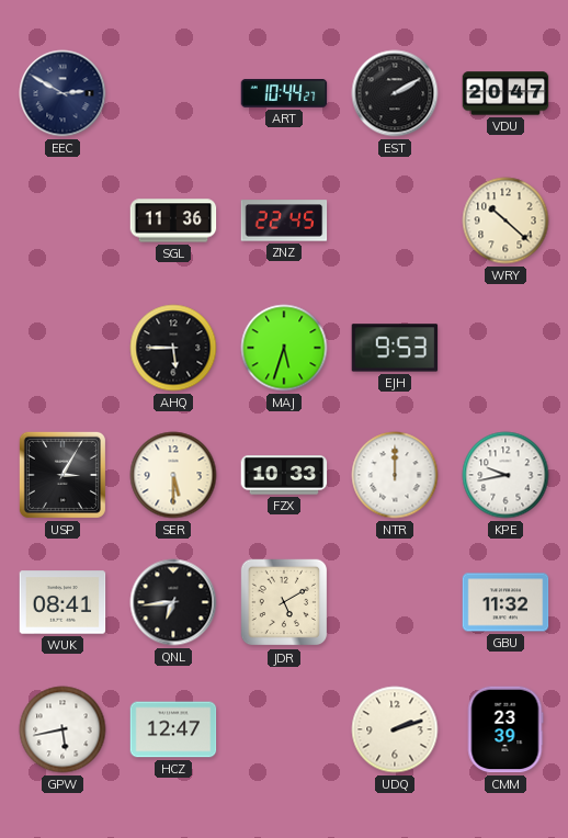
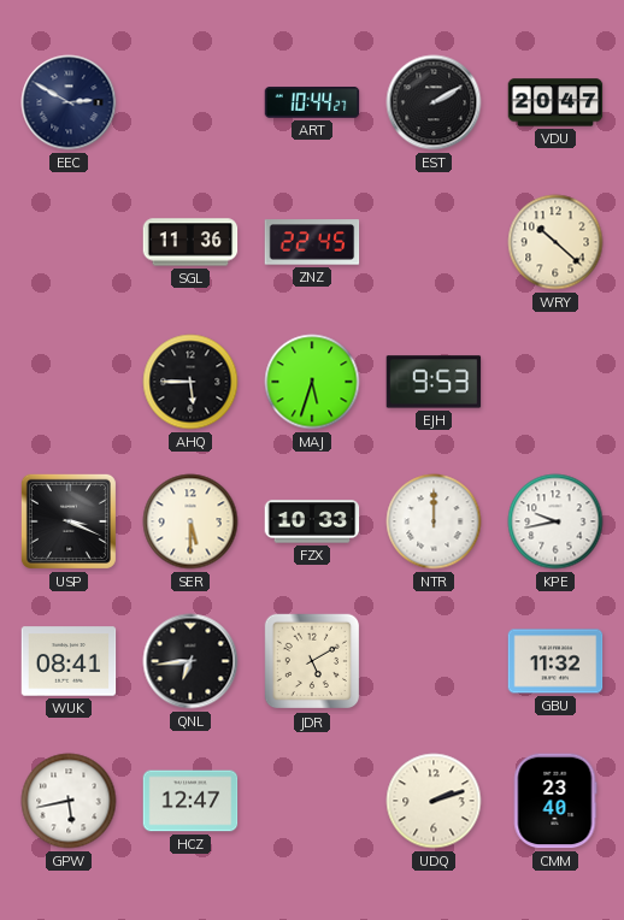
USP: 3:05 -> 3:19 (69, 521)
CMM: 23:39 -> 23:40 (555, 801)
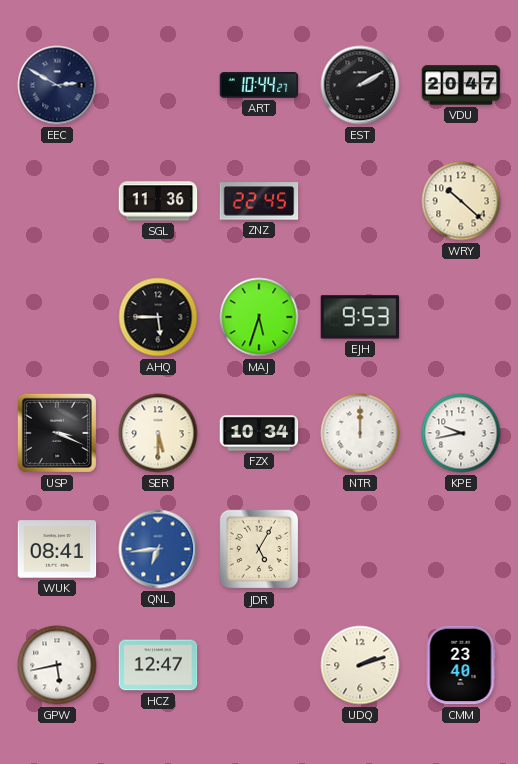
FZX: 10:33 -> 10:34 (259, 433)
QNL dial: black -> blue (158, 549)
JDR: 5:10 -> 5:05 (259, 549)
GBU: 11:32 -> none (555, 661)
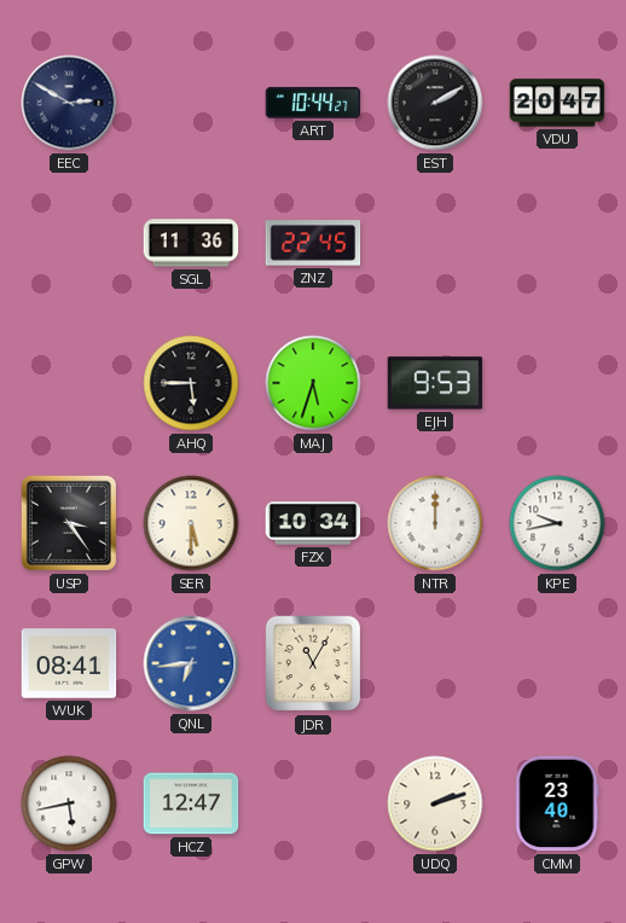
WRY: 10:22 -> none (461, 201)
USP: 3:19 -> 3:24 (69, 523)
JDR: 5:05 -> 11:05 (313, 663)
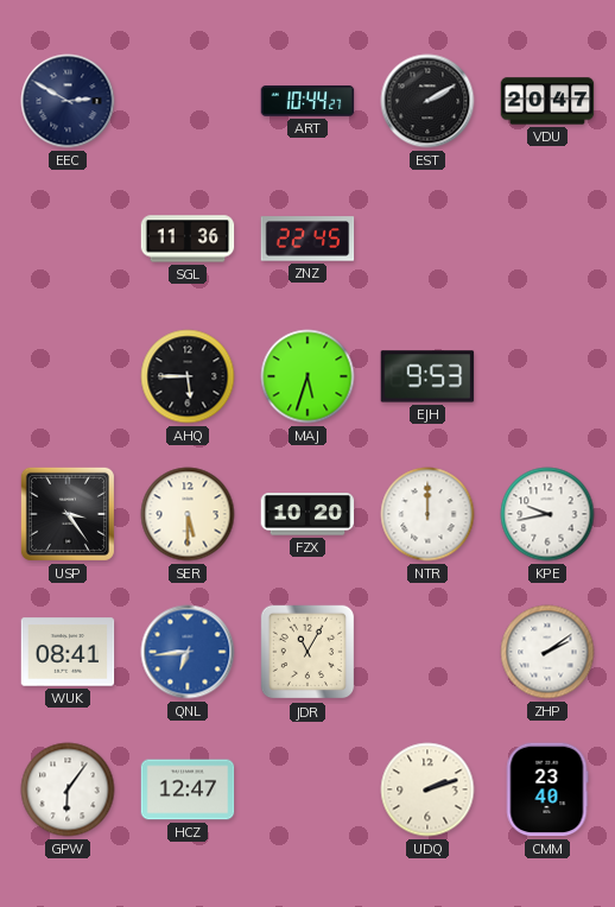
FZX: 10:34 -> 10:20 (307, 514)
ZHP: none -> 2:09 (547, 652)
GPW: 5:43 -> 6:06 (68, 789)
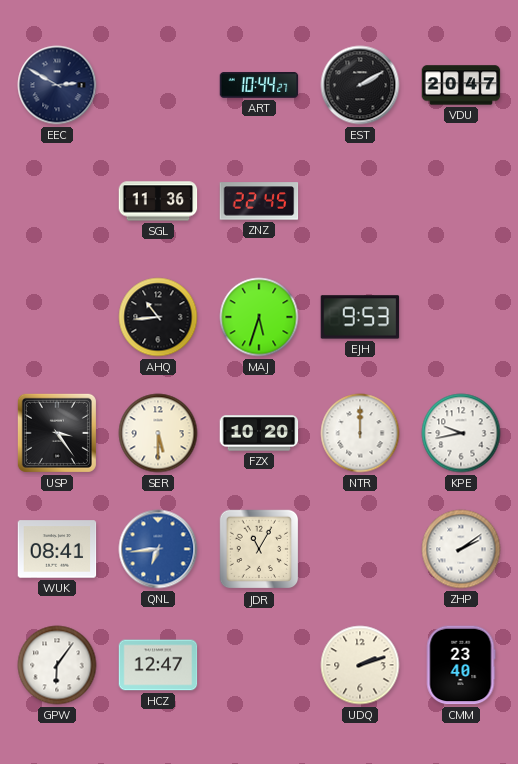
AHQ: 5:45 -> 10:44 (158, 317)
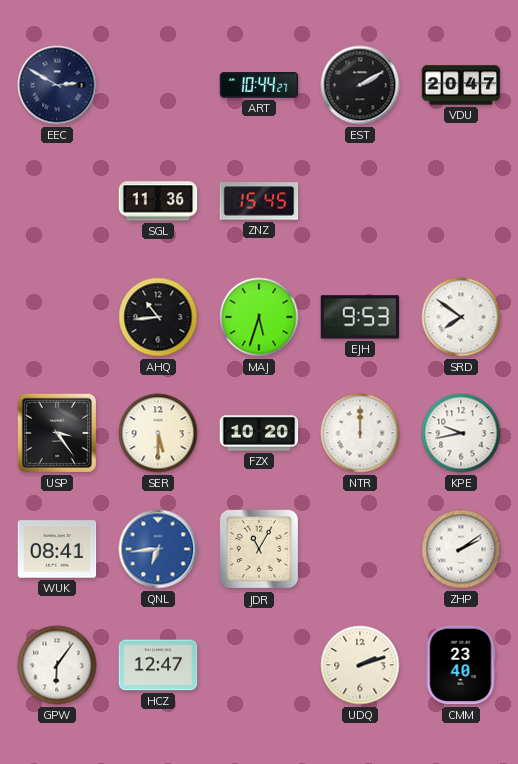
ZNZ: 22:45 -> 15:45 (259, 201)
SRD: none -> 7:51 (461, 317)
